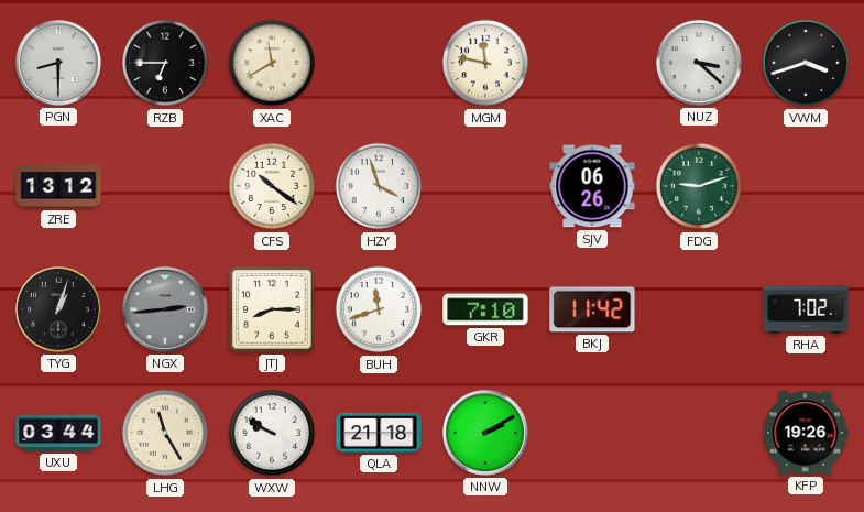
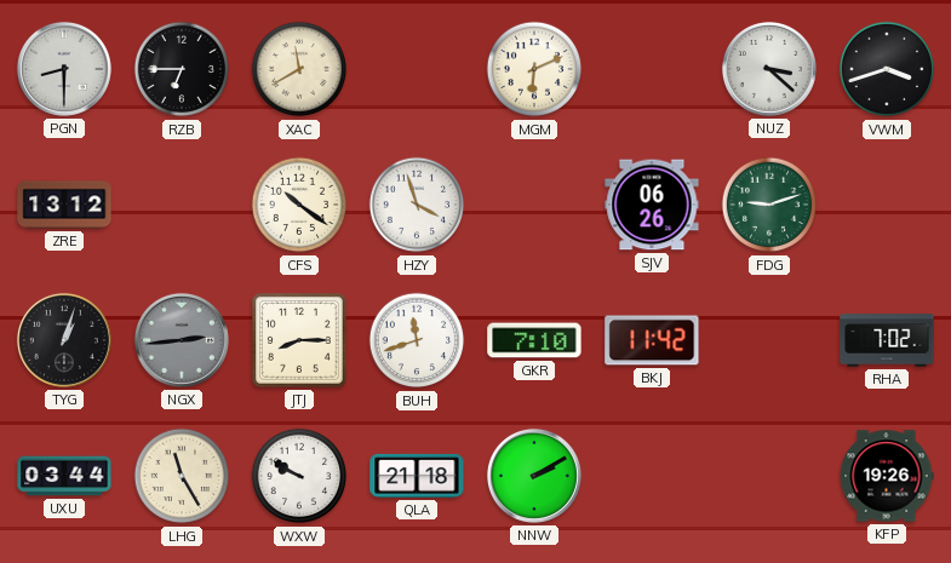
MGM: 11:47 -> 6:11 (534, 69)
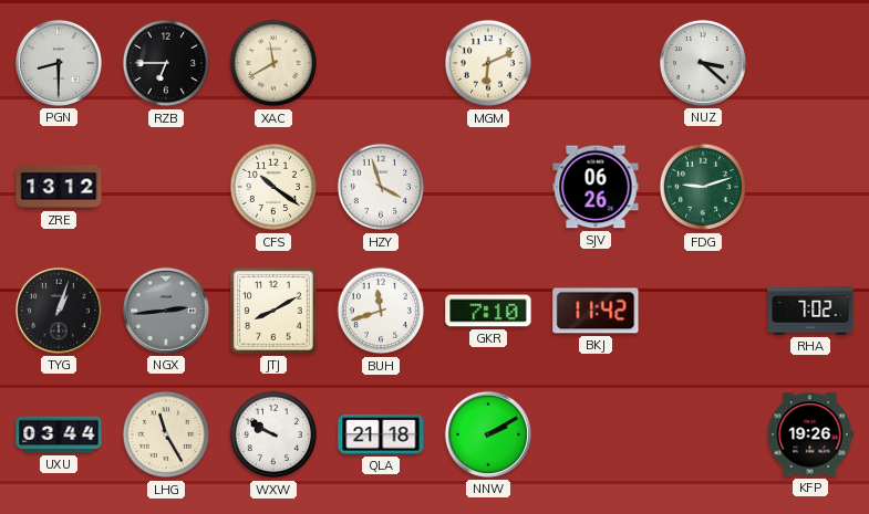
VWM: 3:42 -> none (887, 69)
JTJ: 8:15 -> 8:10 (275, 312)
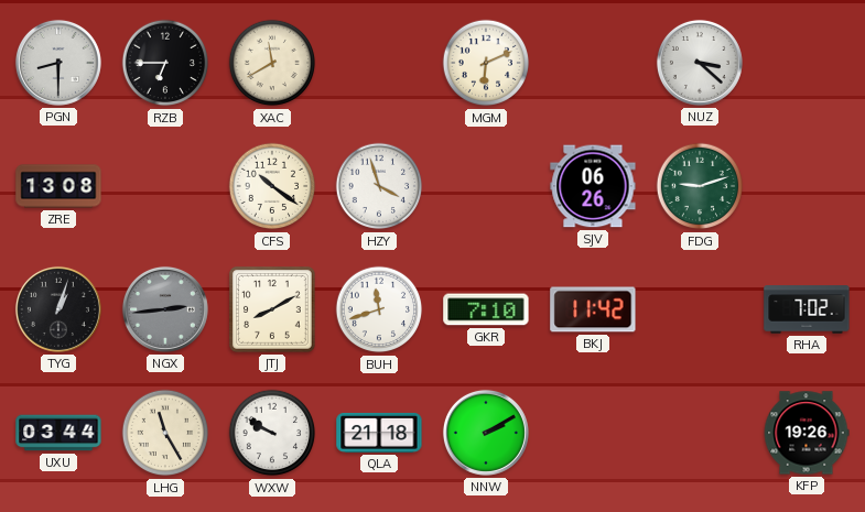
ZRE: 13:12 -> 13:08 (58, 186)
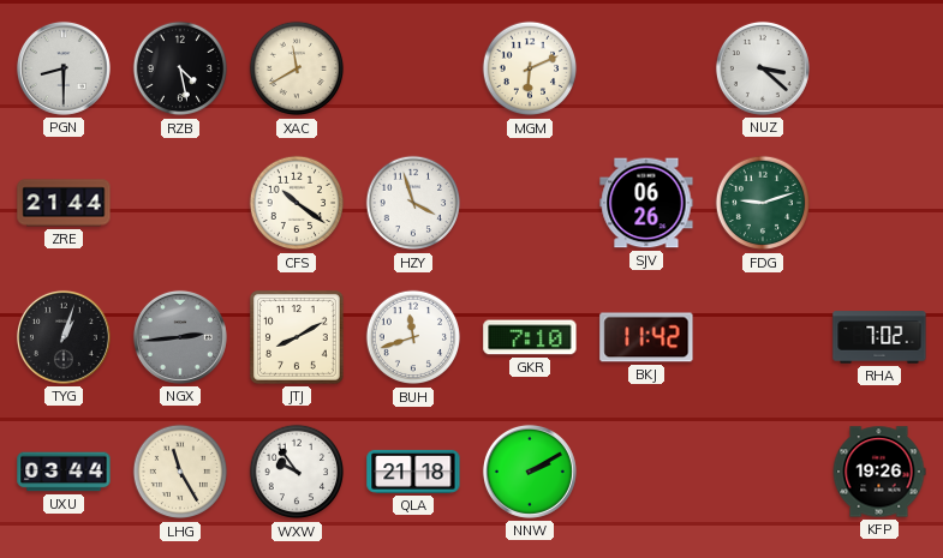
RZB: 6:45 -> 4:28 (180, 68)
ZRE: 13:08 -> 21:44 (64, 203)
WXW: 9:50 -> 9:54 (297, 472)
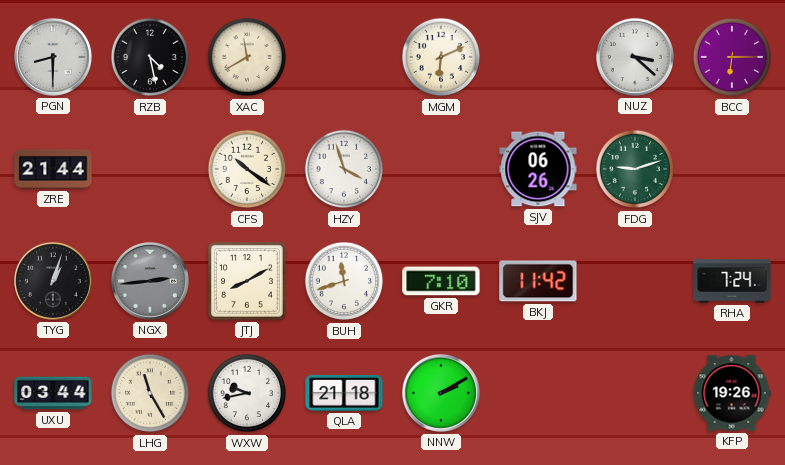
BCC: none -> 6:15 (732, 57)
RHA: 7:02 -> 7:24 (732, 281)
WXW: 9:54 -> 9:43 (247, 393)
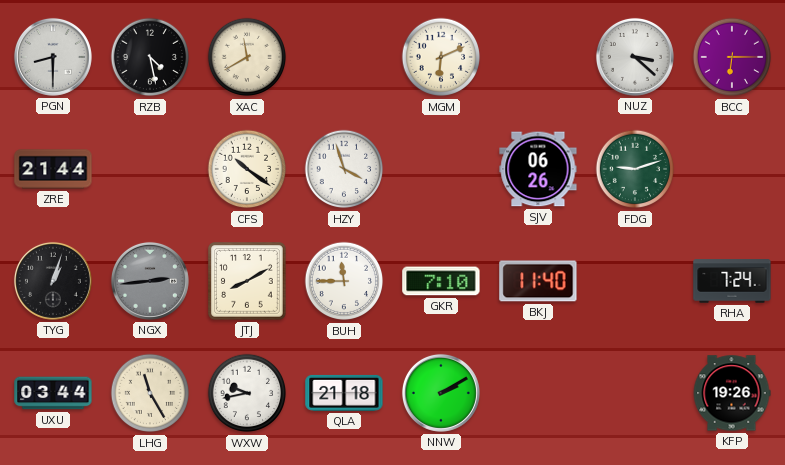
BUH: 11:42 -> 11:45 (344, 281)
BKJ: 11:42 -> 11:40 (538, 281)
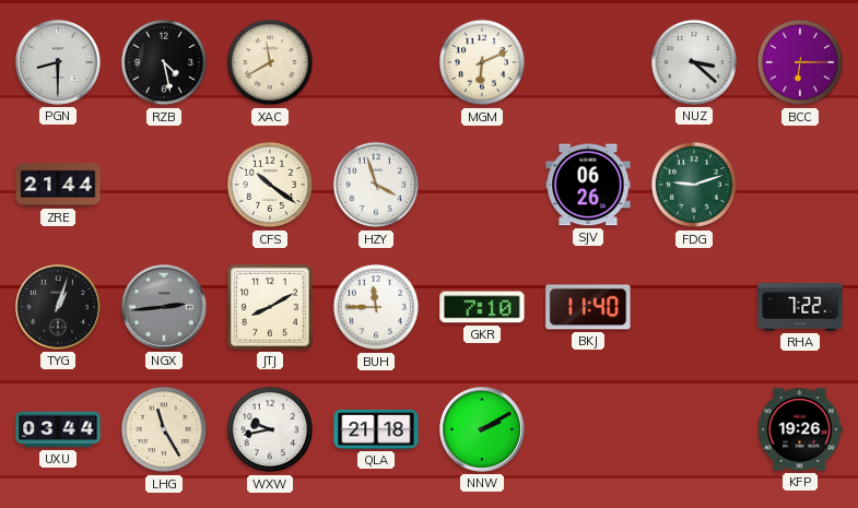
RHA: 7:24 -> 7:22 (800, 307)
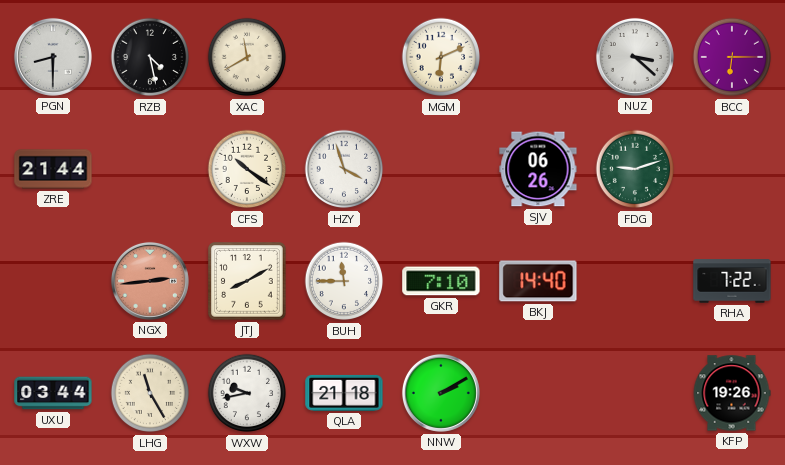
TYG: 1:03 -> none (58, 307)
NGX dial: grey -> salmon (150, 281)
BKJ: 11:40 -> 14:40 (538, 281)
